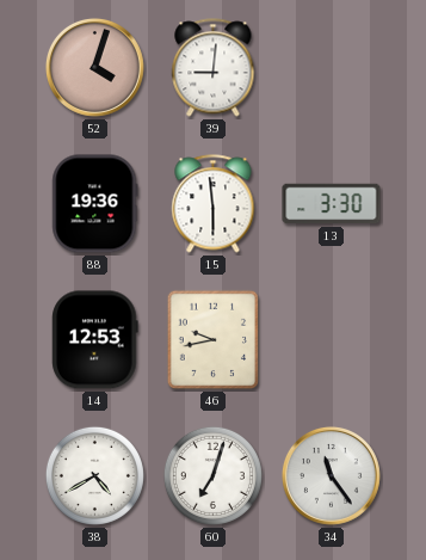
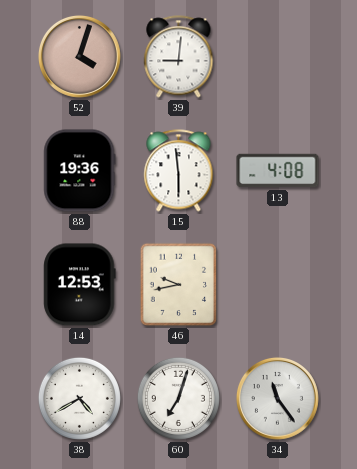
13: 3:30 -> 4:08 (278, 171)
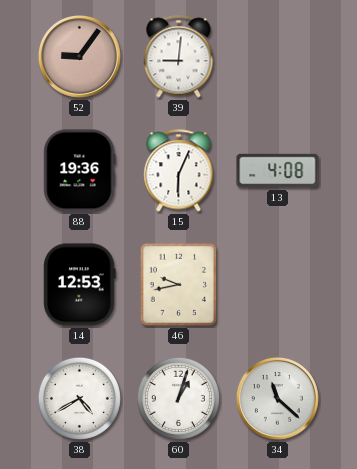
52: 4:03 -> 9:06 (79, 56)
15: 5:59 -> 6:04 (179, 171)
60: 7:03 -> 1:03 (178, 398)
34: 11:24 -> 11:22 (277, 398)
